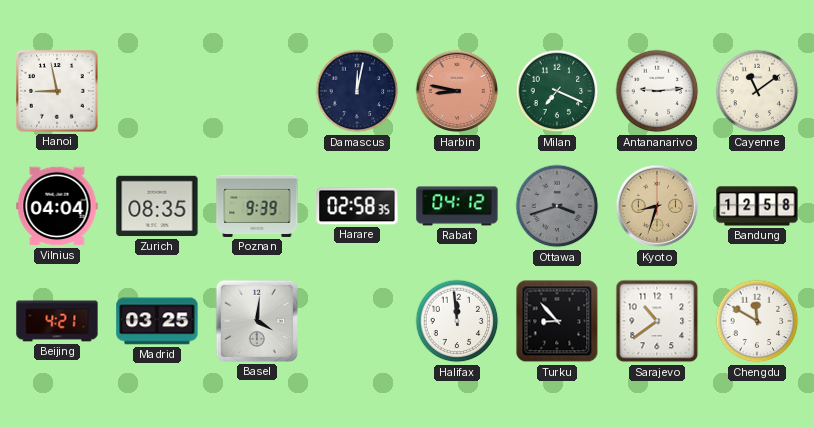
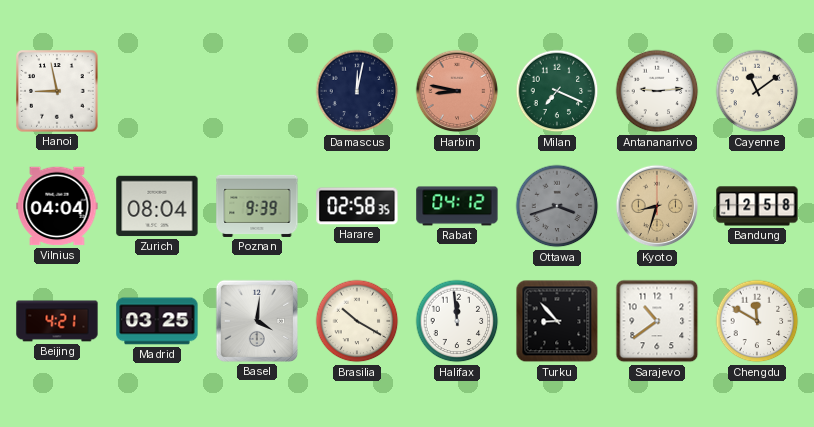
Zurich: 08:35 -> 08:04 (157, 206)
Brasilia: none -> 10:20 (357, 321)
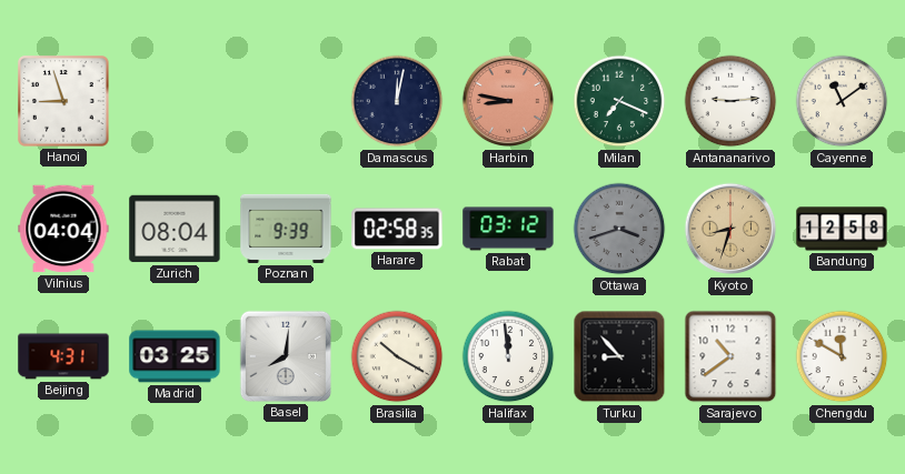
Hanoi: 8:58 -> 8:57 (63, 101)
Rabat: 04:12 -> 03:12 (508, 229)
Beijing: 4:21 -> 4:31 (63, 356)
Basel: 4:01 -> 8:01 (286, 356)
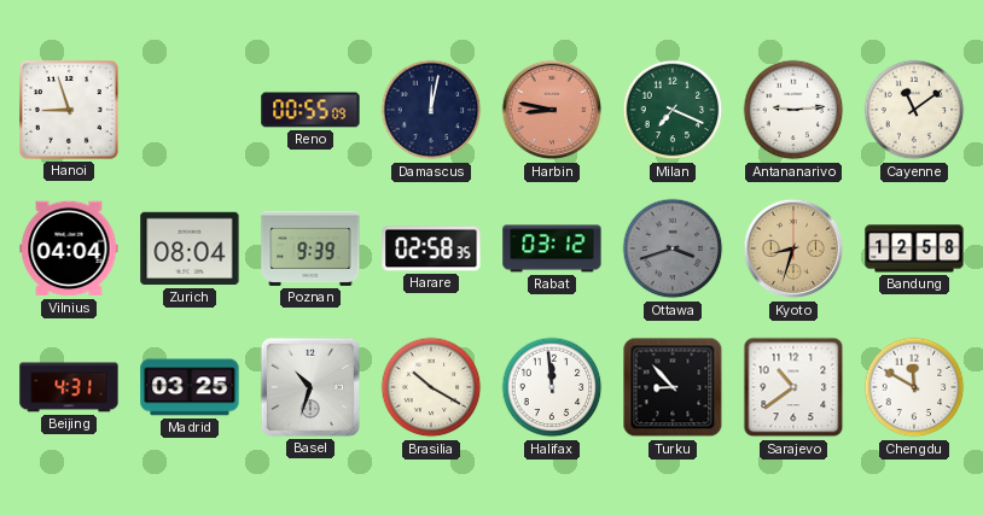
Reno: none -> 00:55 (310, 110)
Basel: 8:01 -> 10:33 (310, 387)
